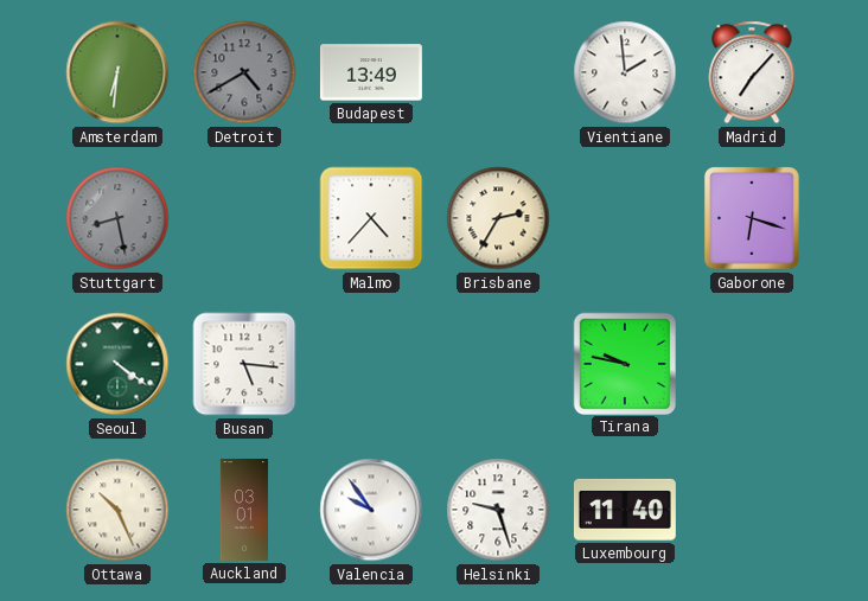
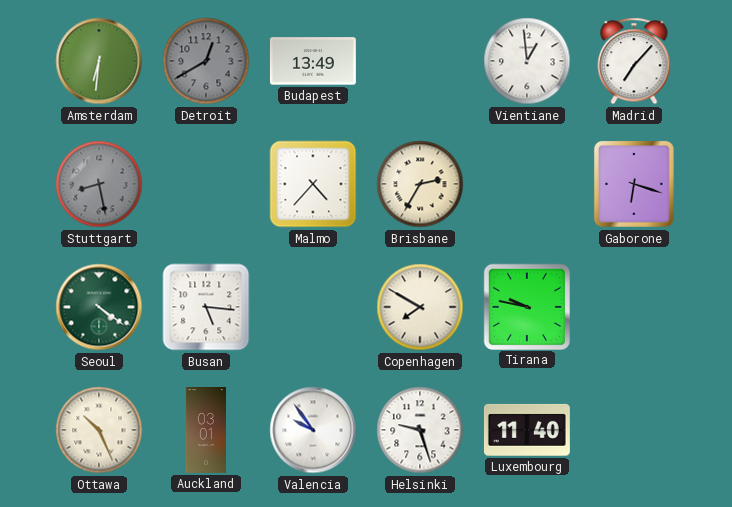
Detroit: 4:40 -> 12:40 (206, 61)
Vientiane: 1:59 -> 12:59 (527, 61)
Copenhagen: none -> 7:50 (420, 307)
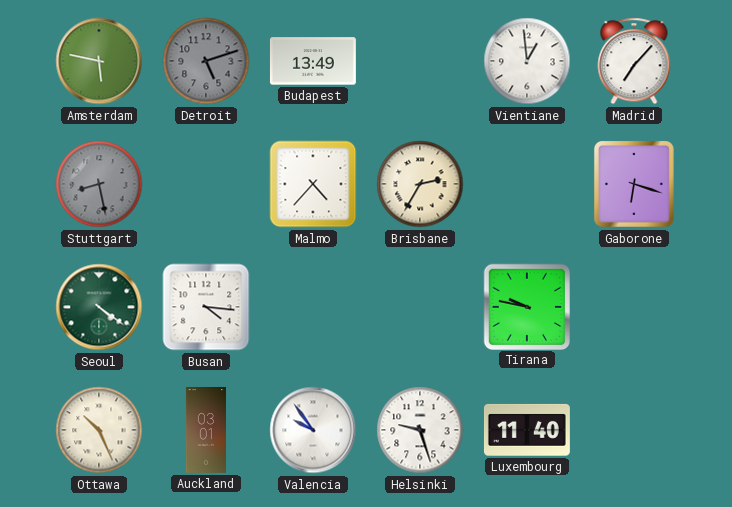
Amsterdam: 6:31 -> 5:47 (99, 61)
Detroit: 12:40 -> 5:12 (206, 61)
Busan: 5:16 -> 4:16 (206, 307)
Copenhagen: 7:50 -> none (420, 307)
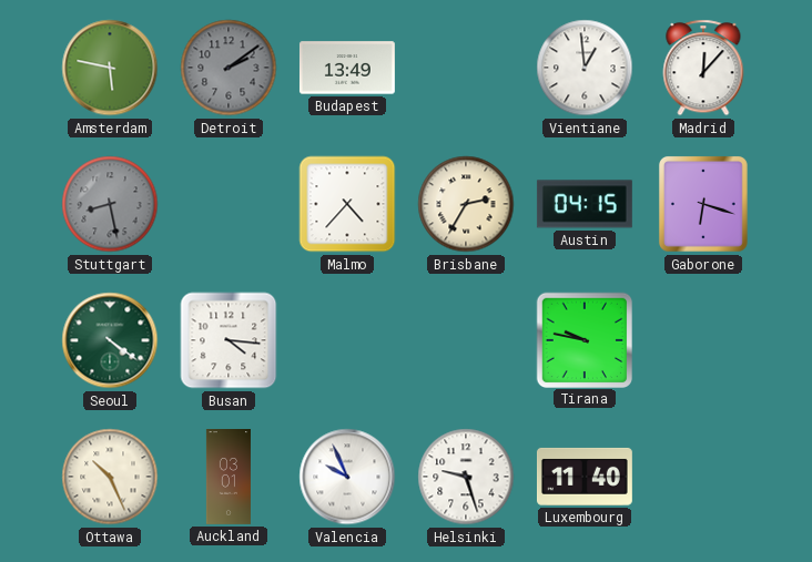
Detroit: 5:12 -> 2:09 (229, 68)
Madrid: 7:07 -> 12:07 (703, 68)
Austin: none -> 04:15 (585, 204)
Valencia: 9:54 -> 9:56 (347, 477)
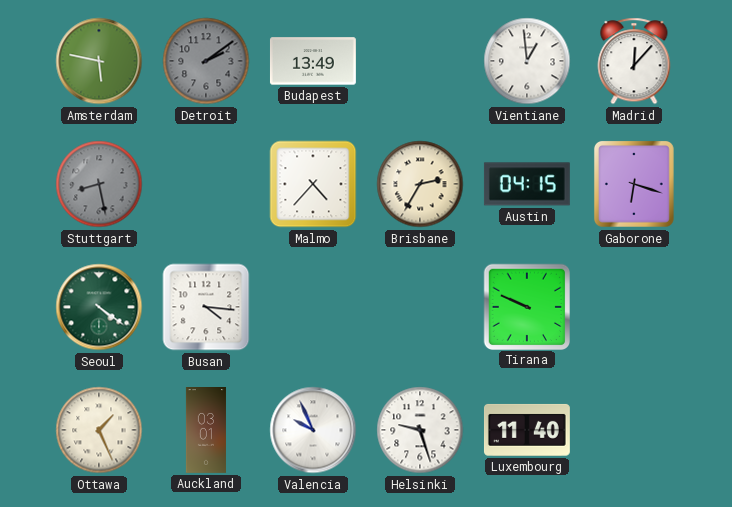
Tirana: 9:47 -> 9:49 (526, 306)
Ottawa: 10:26 -> 1:26 (99, 430)
